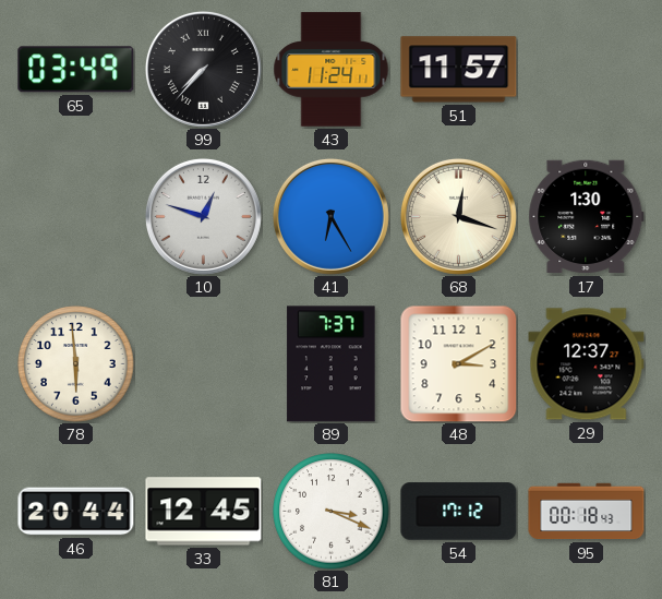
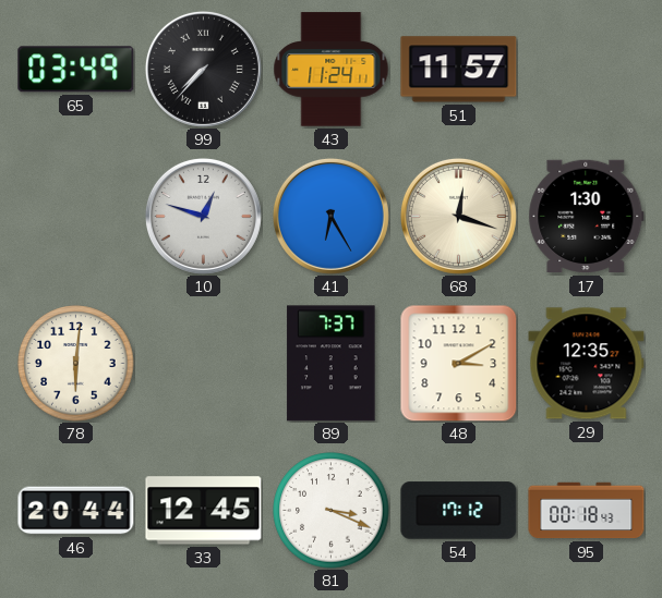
78: 5:59 -> 6:01 (76, 364)
29: 12:37 -> 12:35 (587, 364)
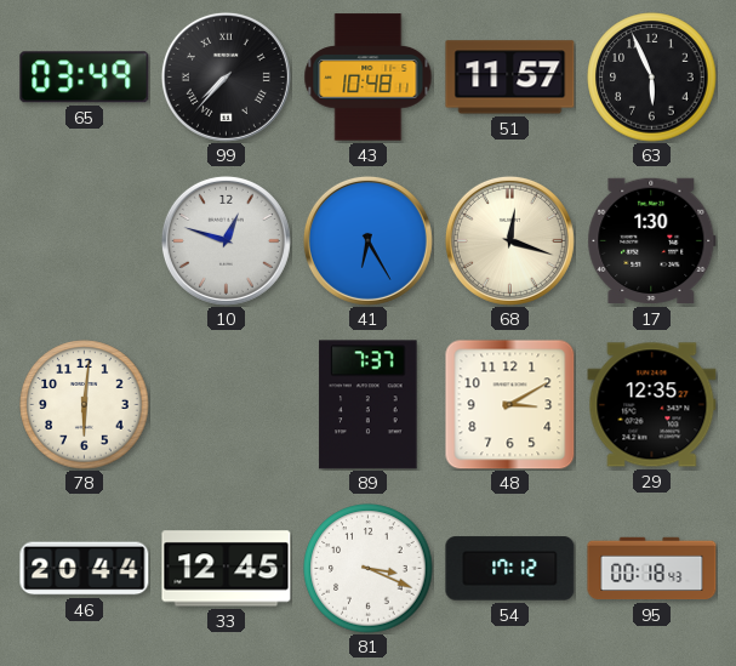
43: 11:24 -> 10:48 (369, 78)
63: none -> 5:56 (652, 78)
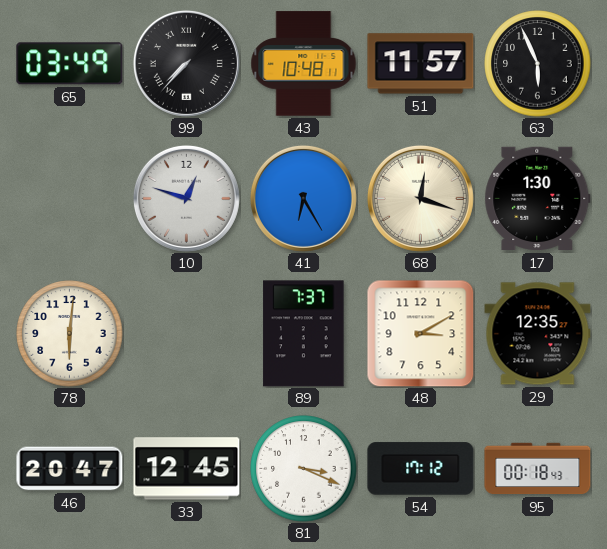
46: 20:44 -> 20:47 (70, 469)
